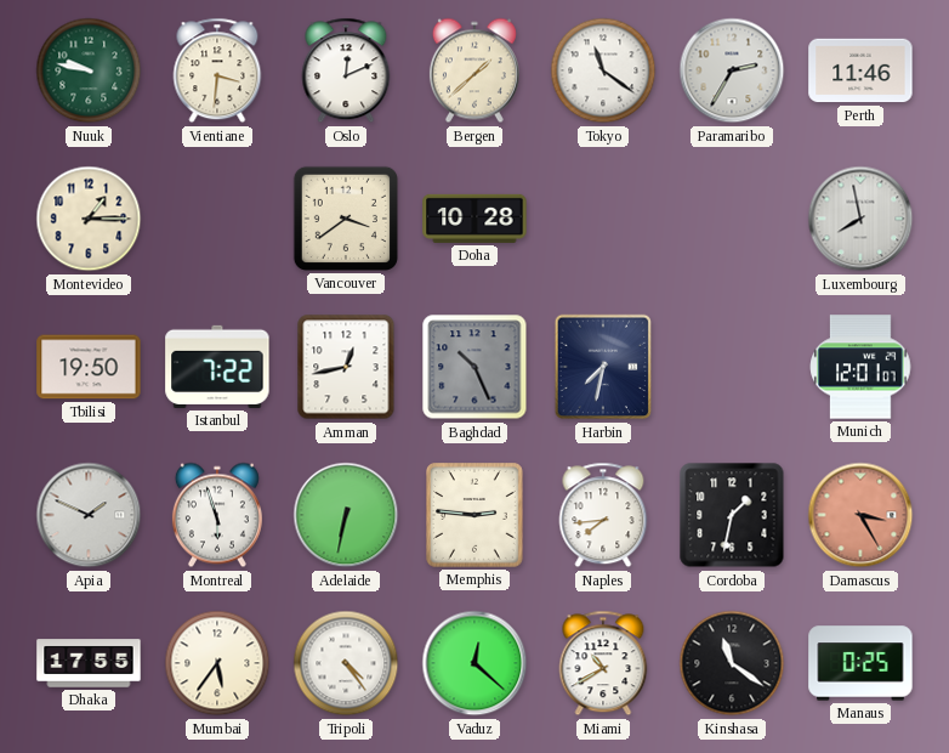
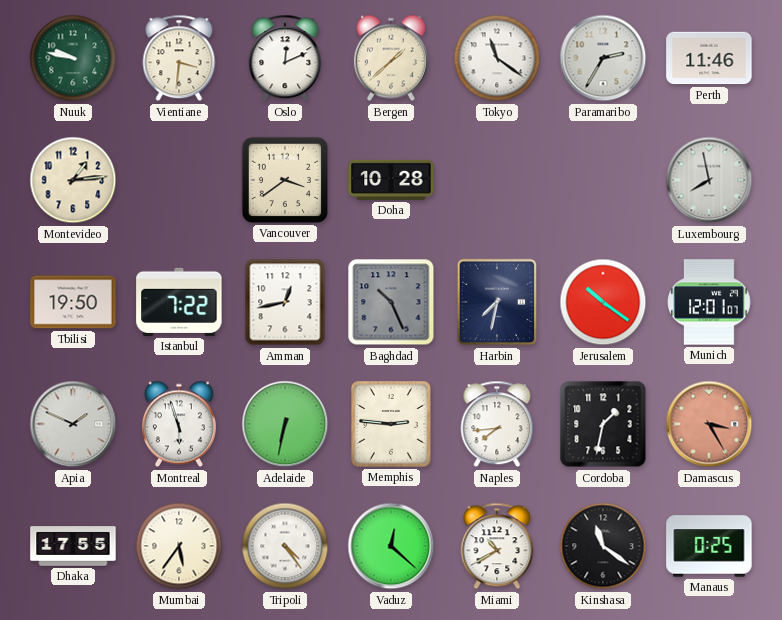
Montevideo: 1:15 -> 1:14 (73, 180)
Jerusalem: none -> 10:21 (603, 302)
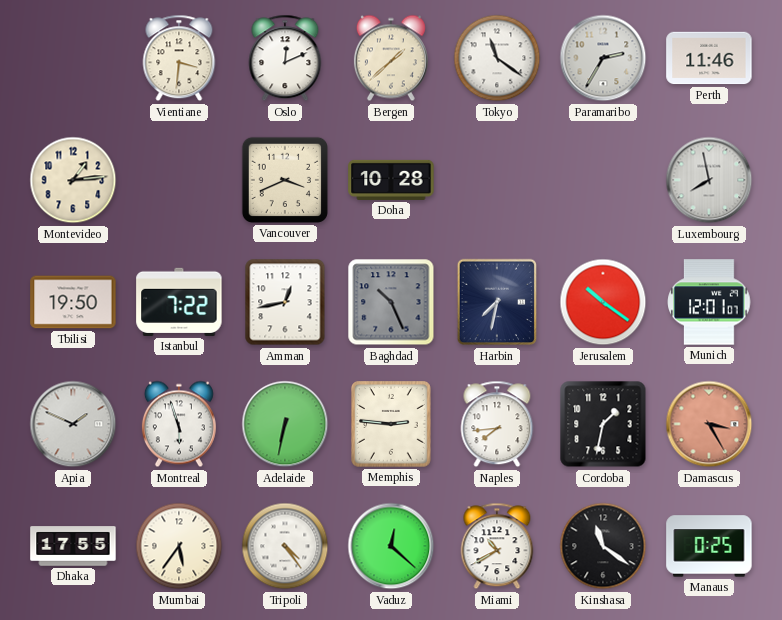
Nuuk: 9:47 -> none (73, 58)
Vancouver: 3:39 -> 3:41 (285, 180)
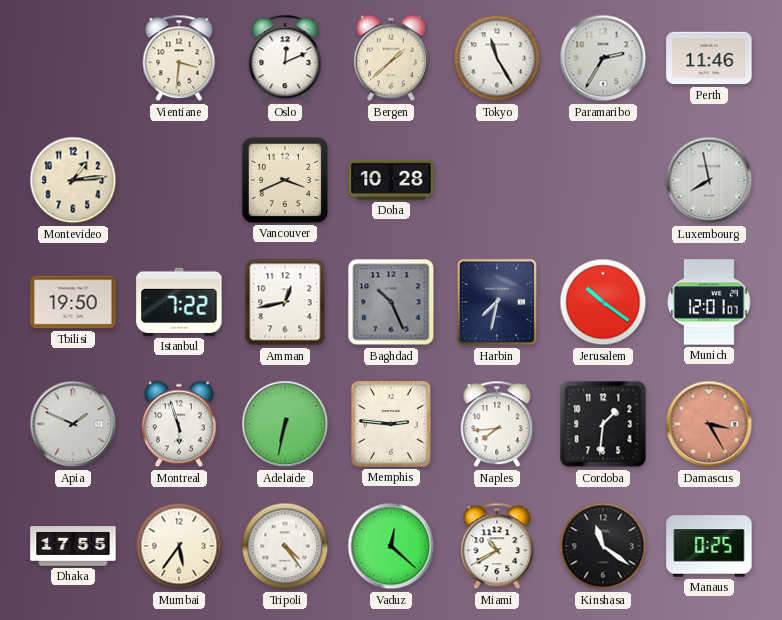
Tokyo: 11:21 -> 11:25 (497, 58)
Cordoba: 1:32 -> 1:31 (603, 424)
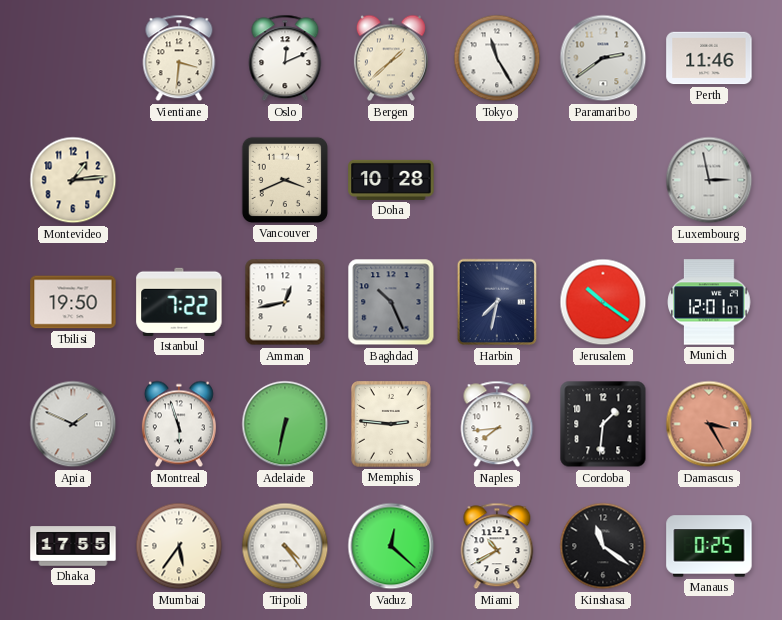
Paramaribo: 2:35 -> 2:39 (603, 58)
Luxembourg: 7:58 -> 2:58 (709, 180)
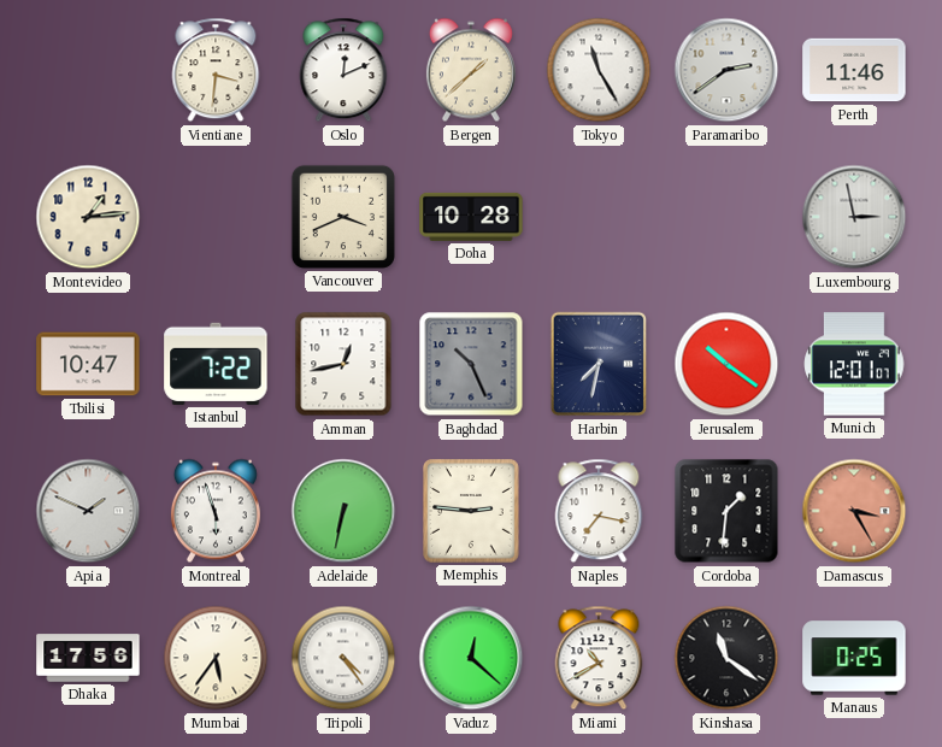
Tbilisi: 19:50 -> 10:47 (88, 364)
Naples: 7:44 -> 7:17 (599, 511)
Dhaka: 17:55 -> 17:56 (88, 658)
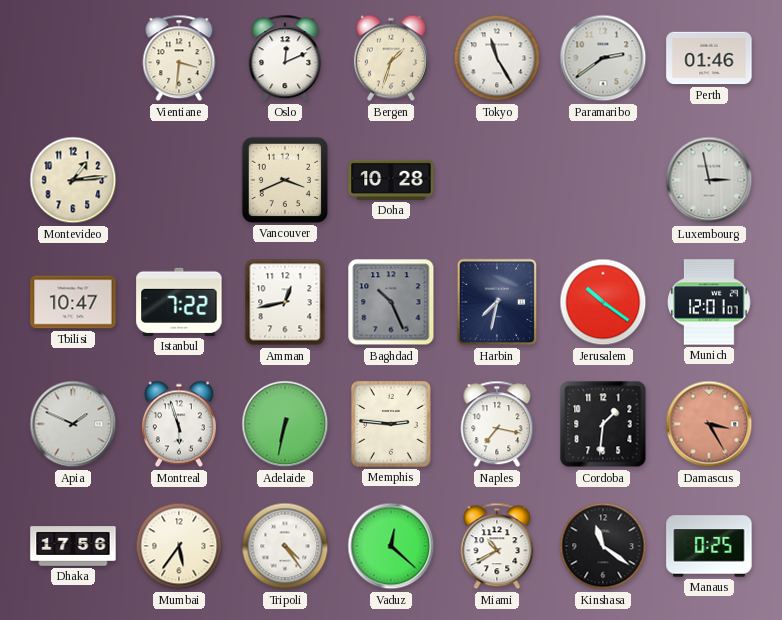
Bergen: 1:38 -> 1:33 (391, 58)
Perth: 11:46 -> 01:46 (709, 58)
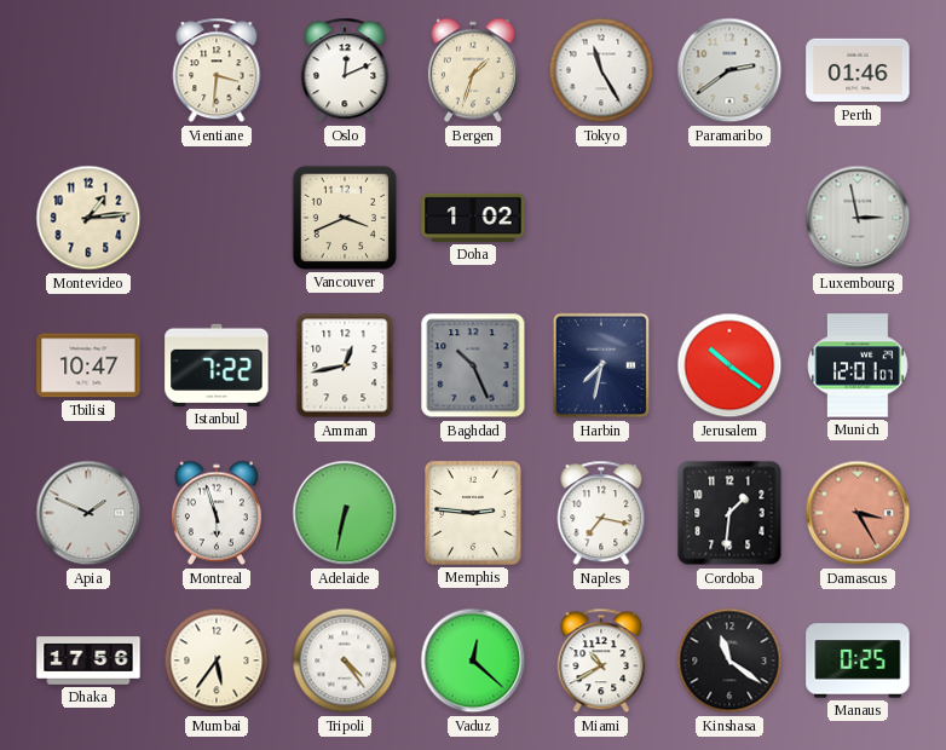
Doha: 10:28 -> 1:02 (473, 218)
